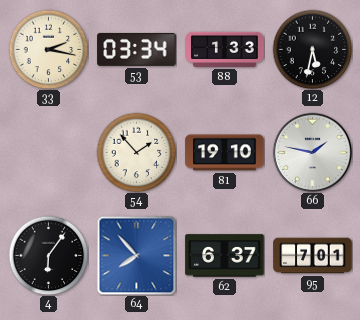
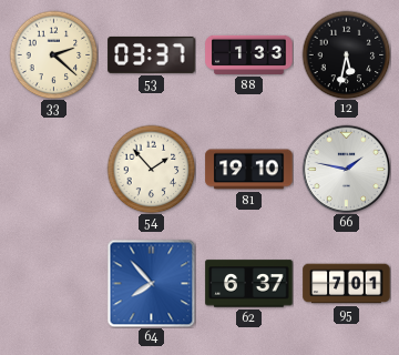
33: 2:17 -> 2:22 (53, 54)
53: 03:34 -> 03:37 (152, 54)
4: 6:06 -> none (48, 255)
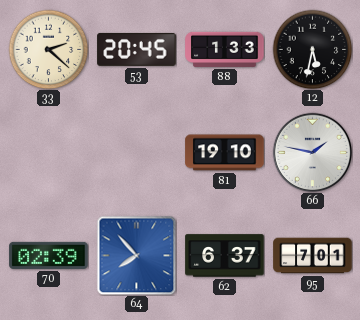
53: 03:37 -> 20:45 (137, 49)
54: 1:53 -> none (151, 169)
70: none -> 02:39 (49, 255)
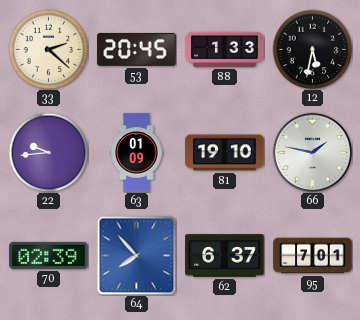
22: none -> 9:44 (48, 152)
63: none -> 01:09 (137, 153)
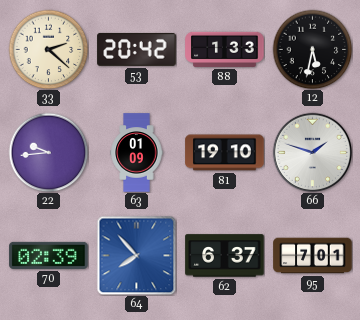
53: 20:45 -> 20:42 (137, 49)
66: 1:47 -> 1:48 (312, 152)
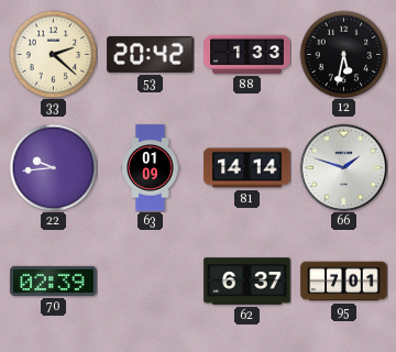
81: 19:10 -> 14:14 (248, 168)
64: 7:53 -> none (136, 255)
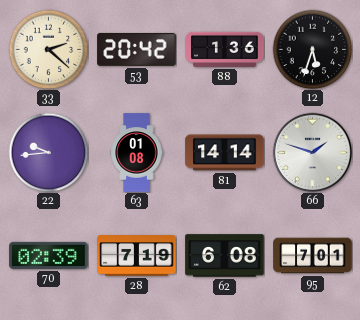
88: 1:33 -> 1:36 (225, 49)
12: 5:32 -> 5:33 (312, 49)
63: 01:09 -> 01:08 (137, 153)
28: none -> 7:19 (137, 256)
62: 6:37 -> 6:08 (225, 256)
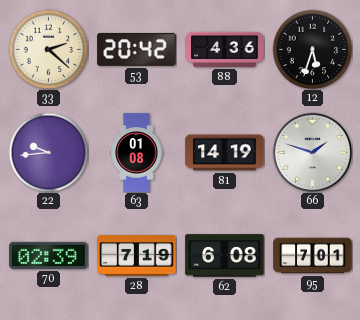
88: 1:36 -> 4:36 (225, 49)
81: 14:14 -> 14:19 (225, 153)
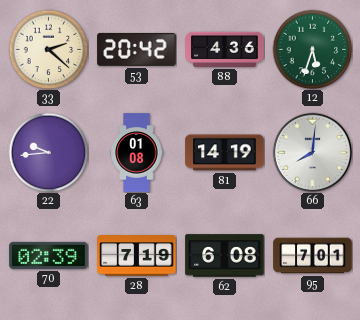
12 dial: black -> green (312, 49)
66: 1:48 -> 8:01 (312, 152)
